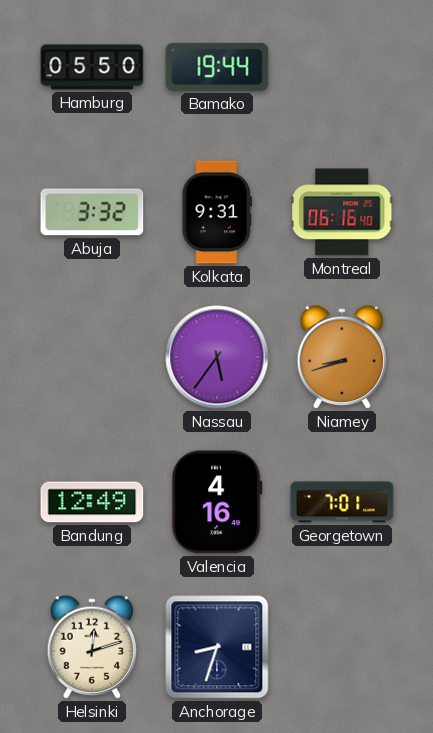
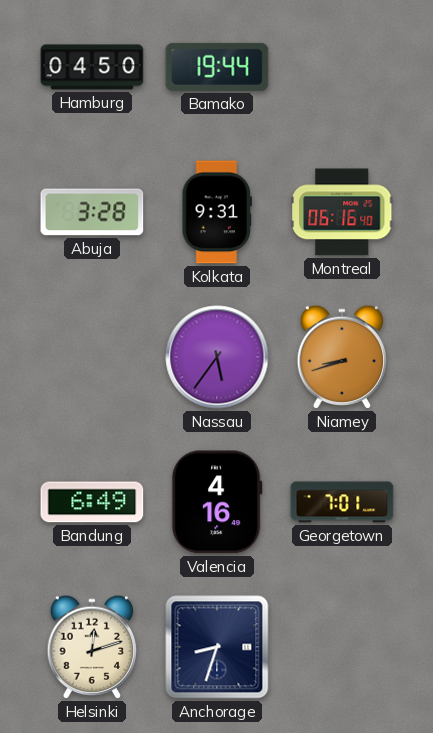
Hamburg: 05:50 -> 04:50 (92, 67)
Abuja: 3:32 -> 3:28 (92, 212)
Bandung: 12:49 -> 6:49 (92, 502)
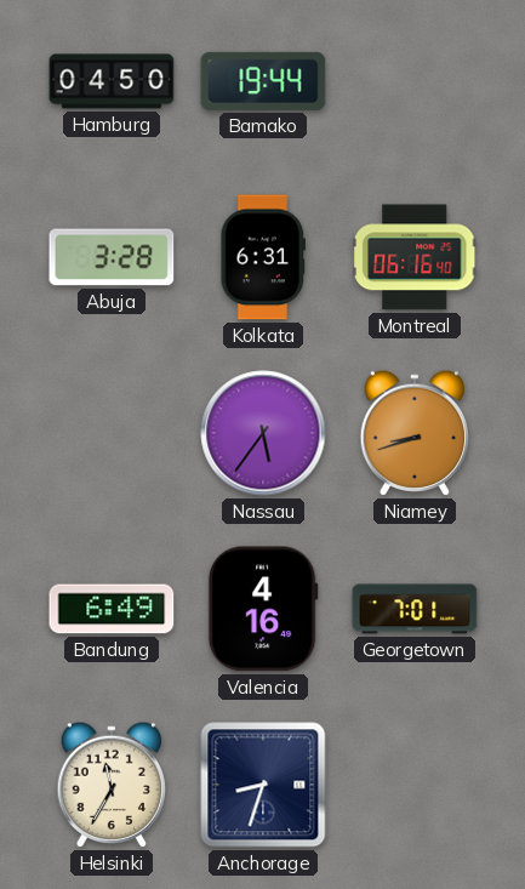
Kolkata: 9:31 -> 6:31 (262, 257)
Helsinki: 12:12 -> 11:35 (112, 785)
